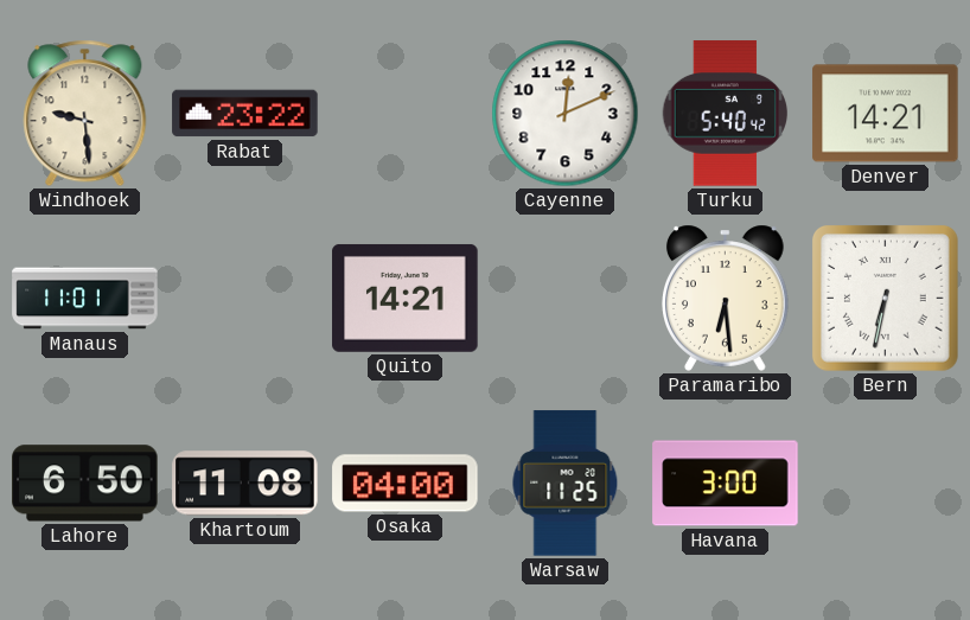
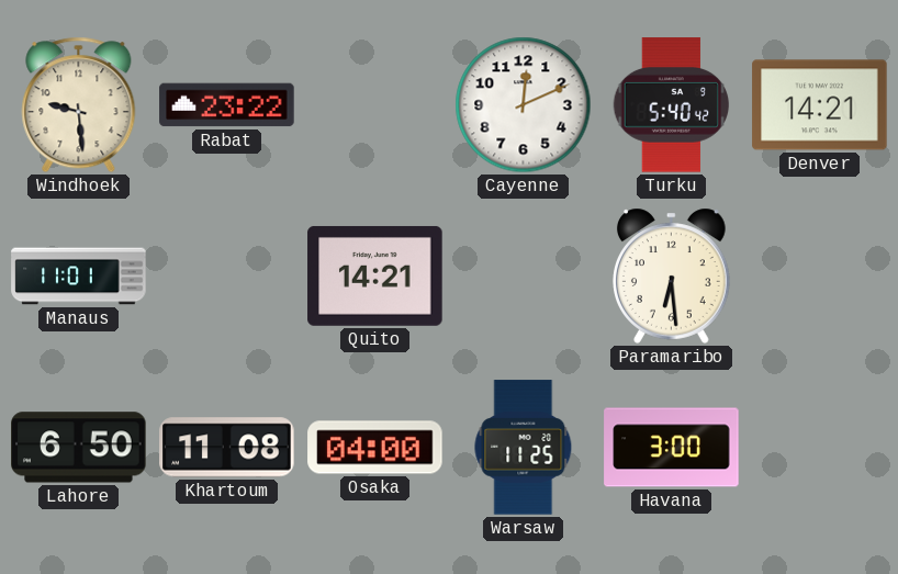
Bern: 6:32 -> none (885, 298)
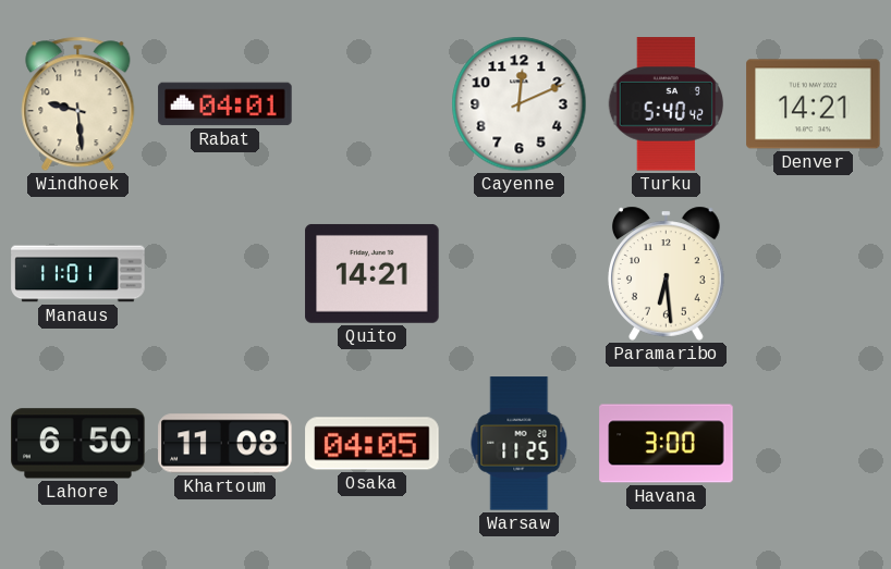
Rabat: 23:22 -> 04:01 (225, 104)
Osaka: 04:00 -> 04:05 (373, 444)
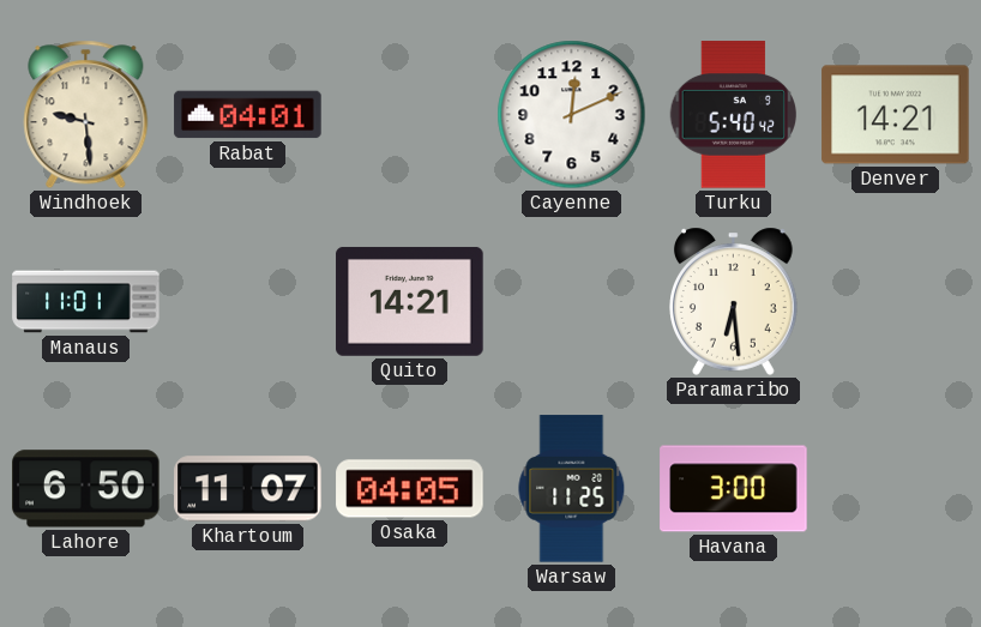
Khartoum: 11:08 -> 11:07 (248, 489)
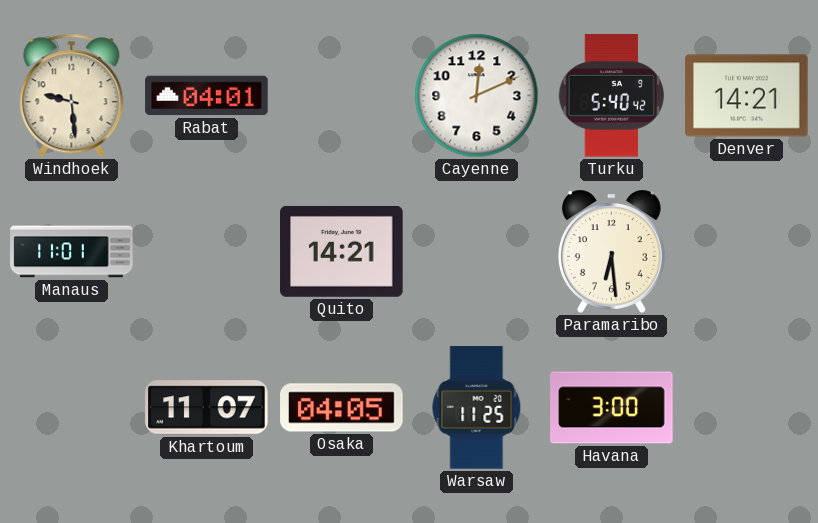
Lahore: 6:50 -> none (86, 489)
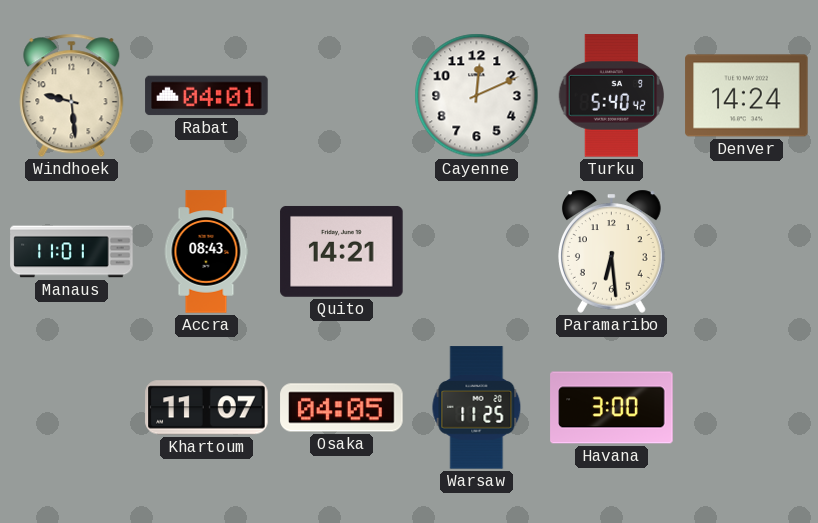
Denver: 14:21 -> 14:24 (747, 96)
Accra: none -> 08:43 (206, 252)
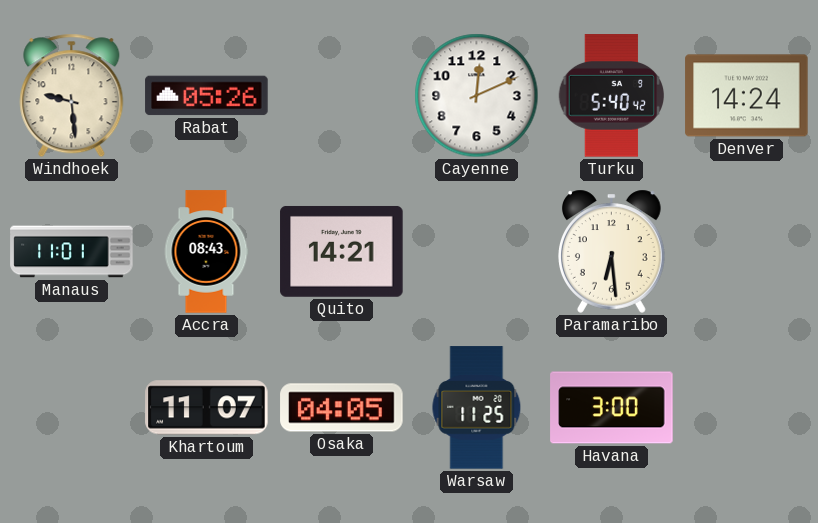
Rabat: 04:01 -> 05:26 (207, 96)
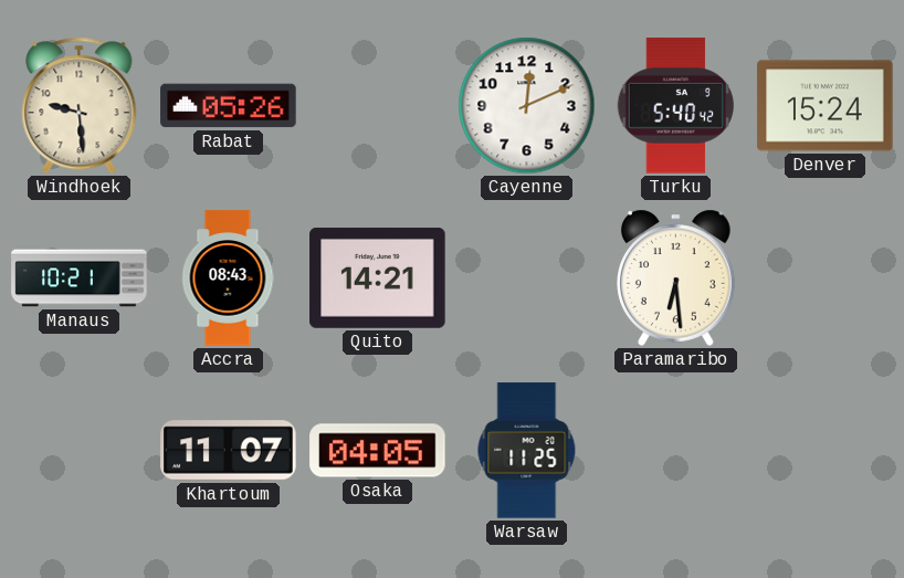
Denver: 14:24 -> 15:24 (826, 106)
Manaus: 11:01 -> 10:21 (80, 279)
Havana: 3:00 -> none (612, 408)
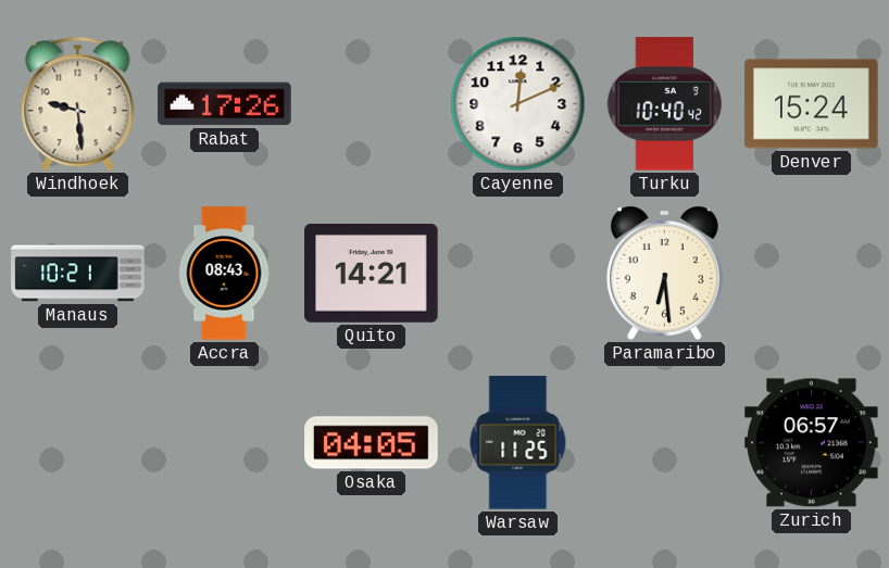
Rabat: 05:26 -> 17:26 (225, 104)
Turku: 5:40 -> 10:40 (664, 104)
Khartoum: 11:07 -> none (229, 451)
Zurich: none -> 06:57 (812, 443)
